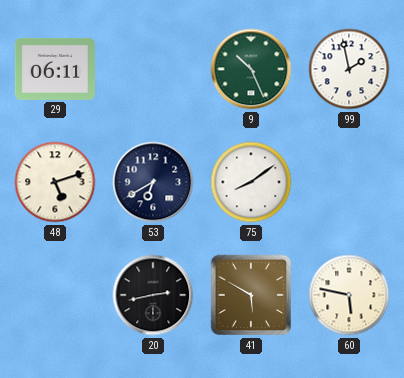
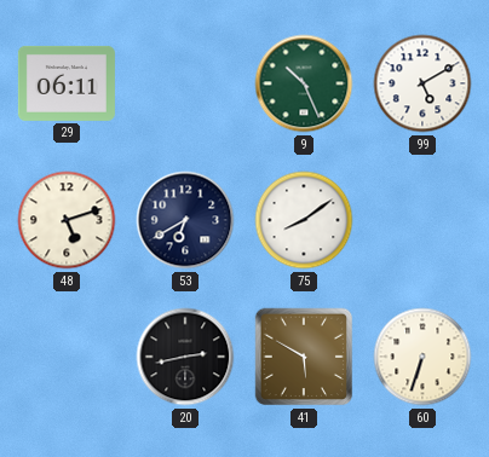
99: 1:58 -> 5:10 (422, 83)
60: 5:47 -> 6:33 (422, 357)
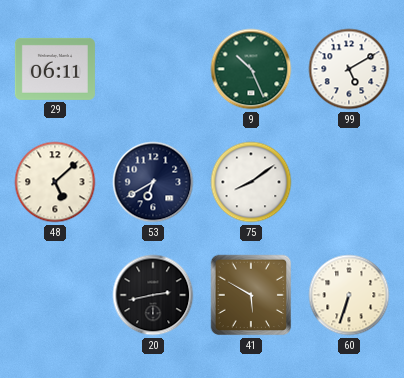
48: 5:12 -> 5:08 (55, 182)
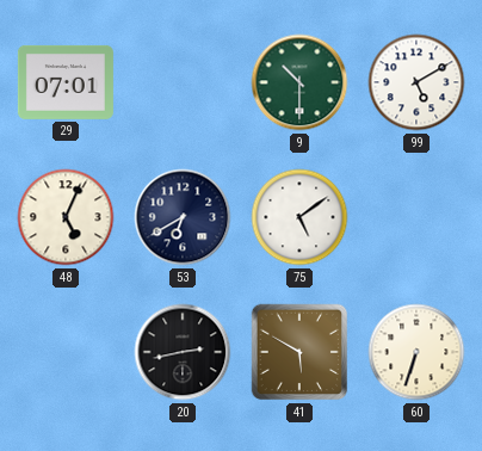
29: 06:11 -> 07:01 (66, 82)
9: 10:26 -> 10:30 (299, 82)
48: 5:08 -> 5:04 (66, 217)
75: 8:09 -> 5:09 (299, 217)
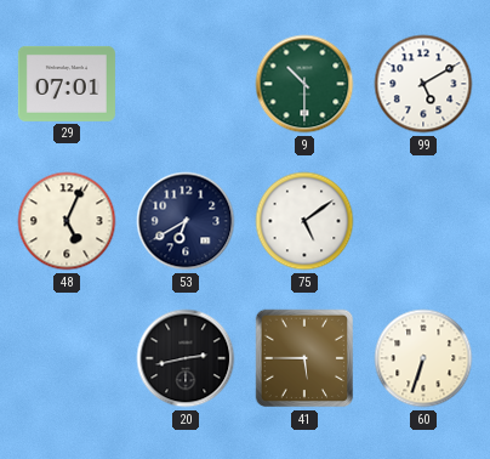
41: 5:50 -> 5:45 (304, 358)
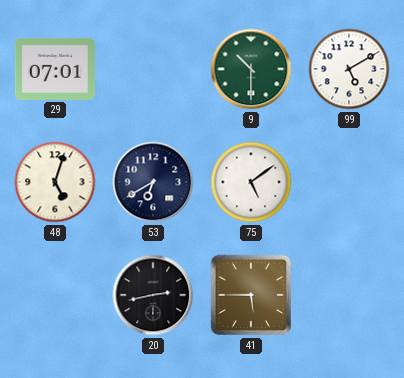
48: 5:04 -> 5:03 (55, 182)
60: 6:33 -> none (423, 358)
